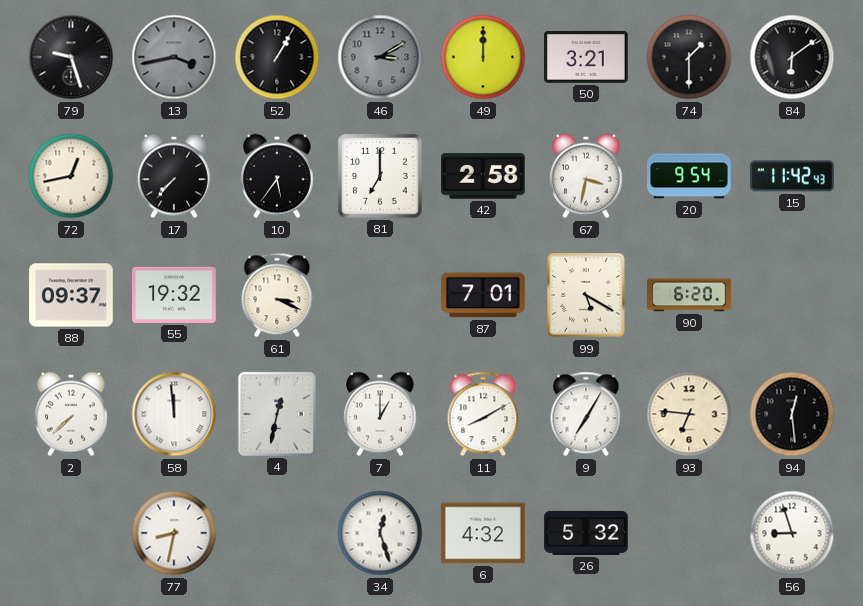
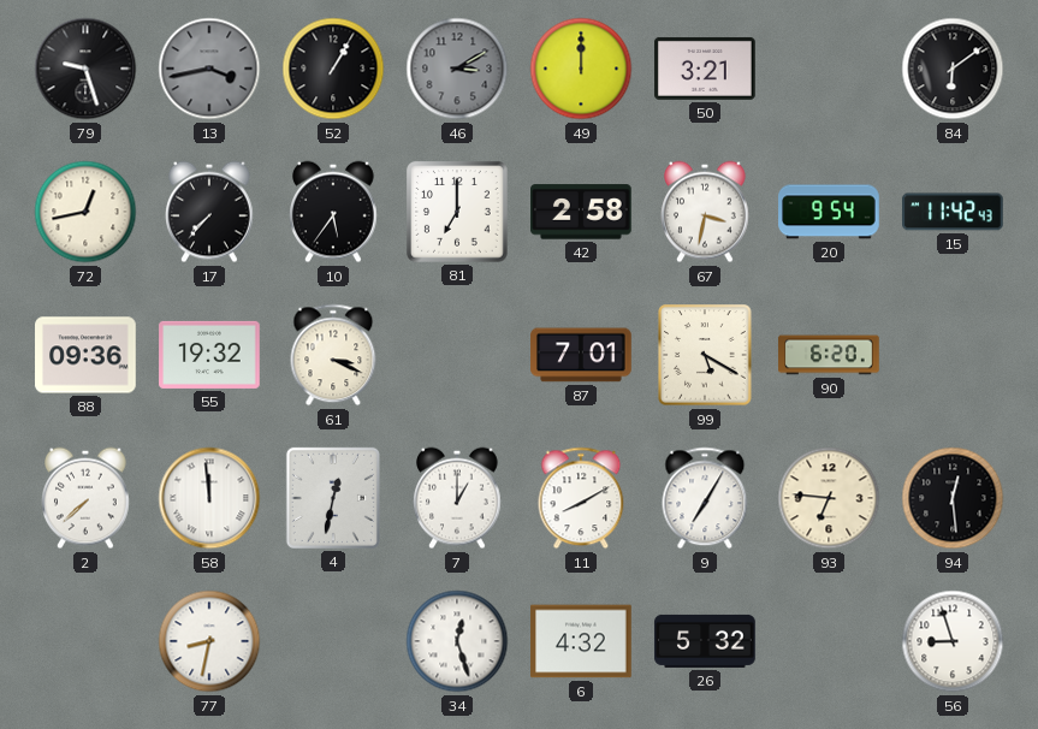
74: 1:30 -> none (689, 57)
88: 09:37 -> 09:36 (85, 355)
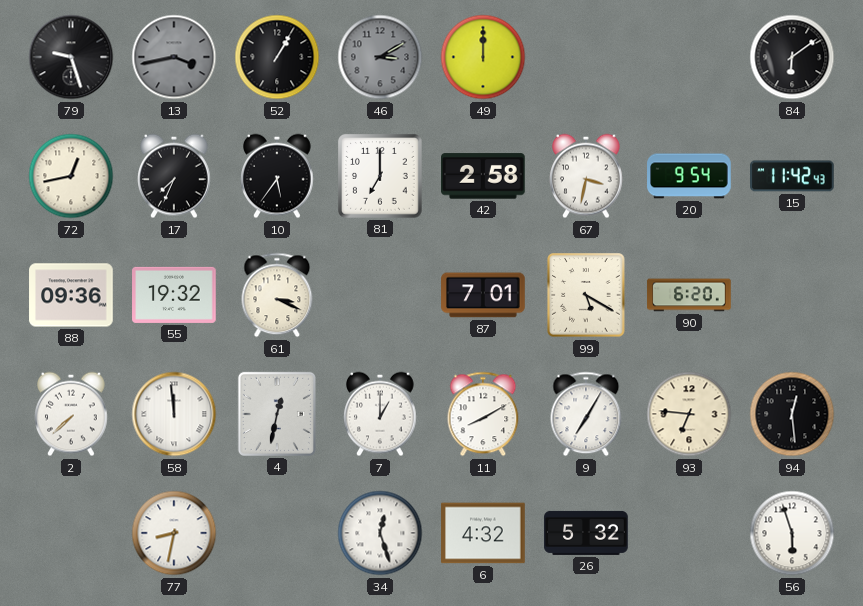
50: 3:21 -> none (705, 69)
17: 7:37 -> 7:34 (175, 176)
56: 8:57 -> 5:57 (792, 533)
